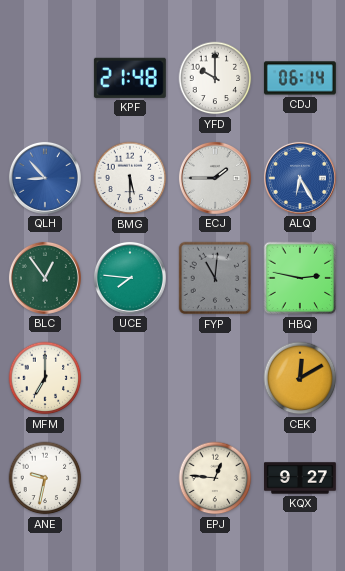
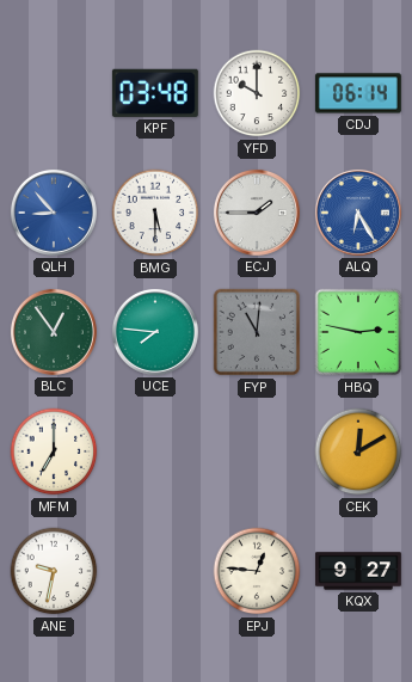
KPF: 21:48 -> 03:48 (155, 93)
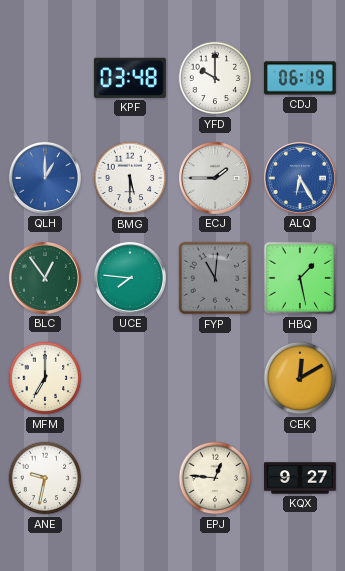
CDJ: 06:14 -> 06:19 (300, 78)
QLH: 8:53 -> 1:00 (45, 178)
HBQ: 2:47 -> 1:28 (300, 278)
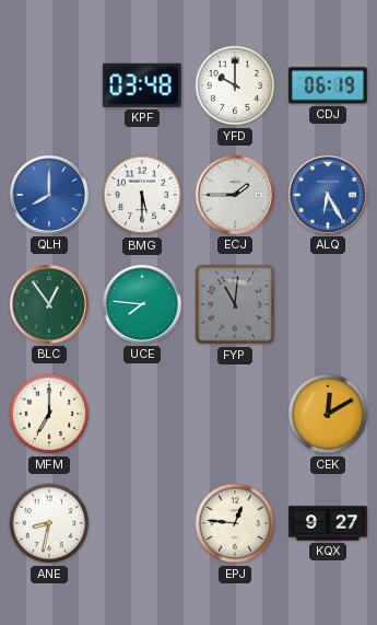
QLH: 1:00 -> 8:00 (49, 195)
HBQ: 1:28 -> none (300, 278)
ANE: 9:32 -> 8:32 (49, 523)
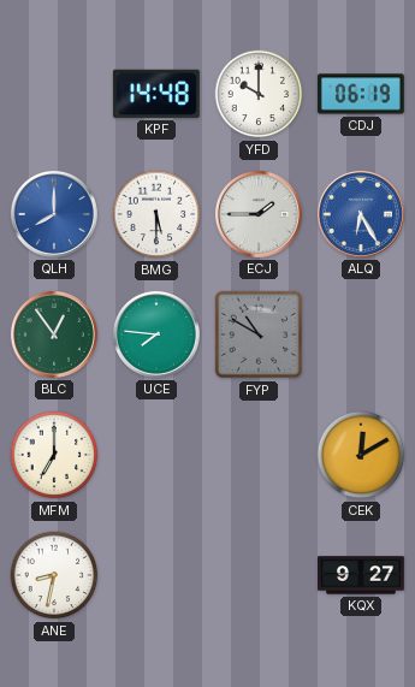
KPF: 03:48 -> 14:48 (156, 94)
FYP: 11:01 -> 10:50 (259, 334)
EPJ: 12:46 -> none (235, 523)
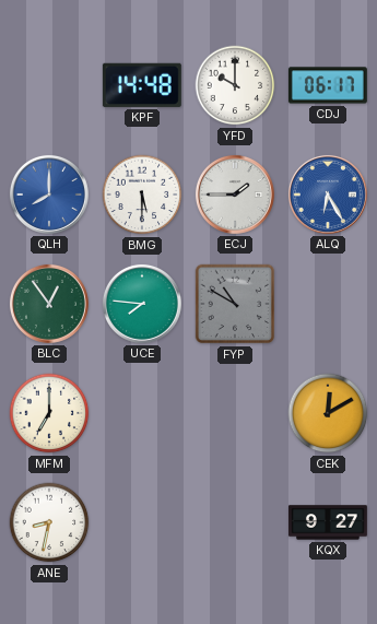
CDJ: 06:19 -> 06:17 (328, 85)
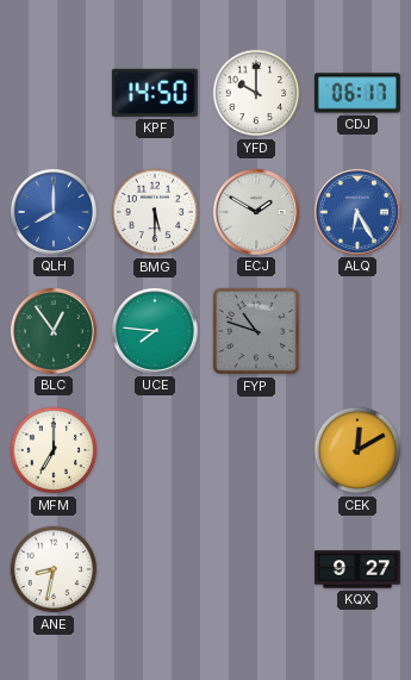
KPF: 14:48 -> 14:50 (155, 93)
ECJ: 1:45 -> 1:50 (256, 212)
FYP: 10:50 -> 10:48 (256, 331)
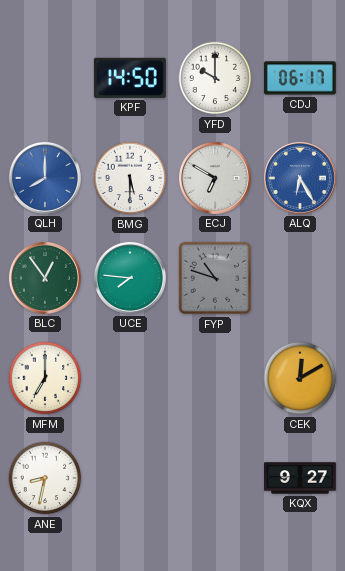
ECJ: 1:50 -> 6:50 (215, 178)
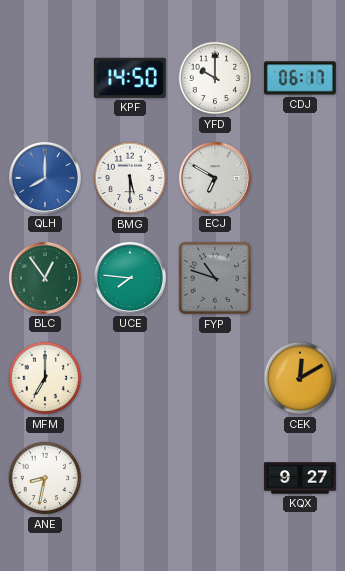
ALQ: 6:25 -> none (300, 178)
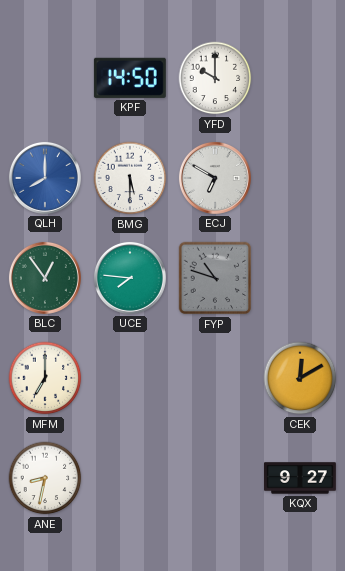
CDJ: 06:17 -> none (300, 78)
